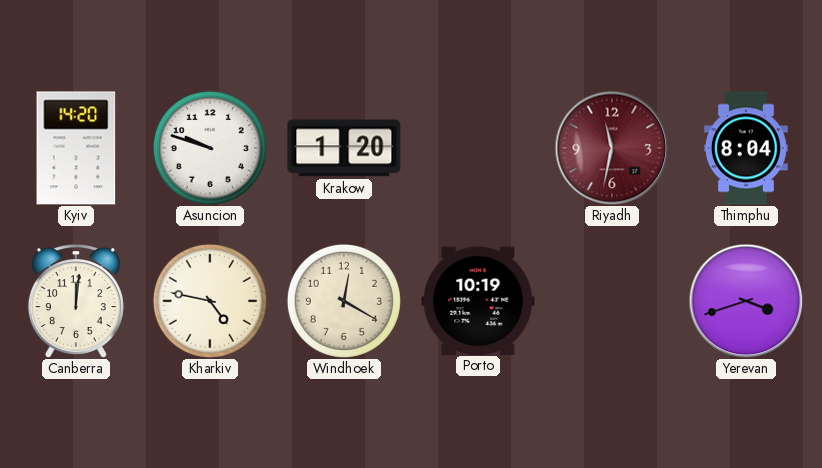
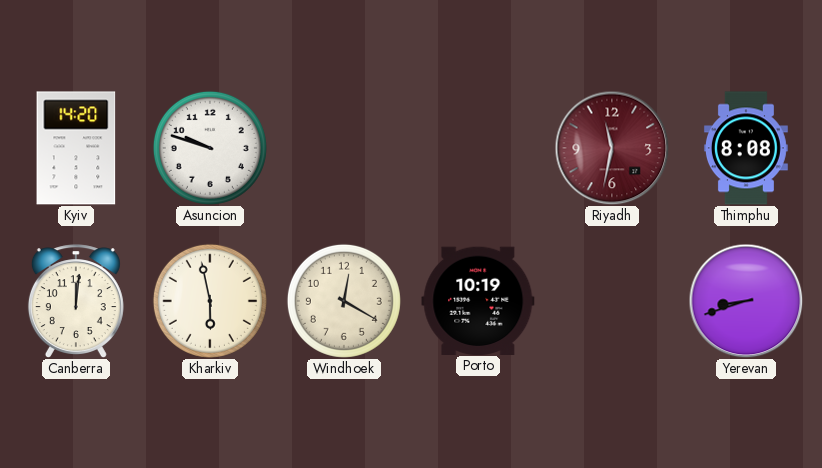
Krakow: 1:20 -> none (344, 148)
Thimphu: 8:04 -> 8:08 (746, 148)
Kharkiv: 4:47 -> 5:58 (210, 301)
Yerevan: 3:42 -> 8:42 (746, 301)
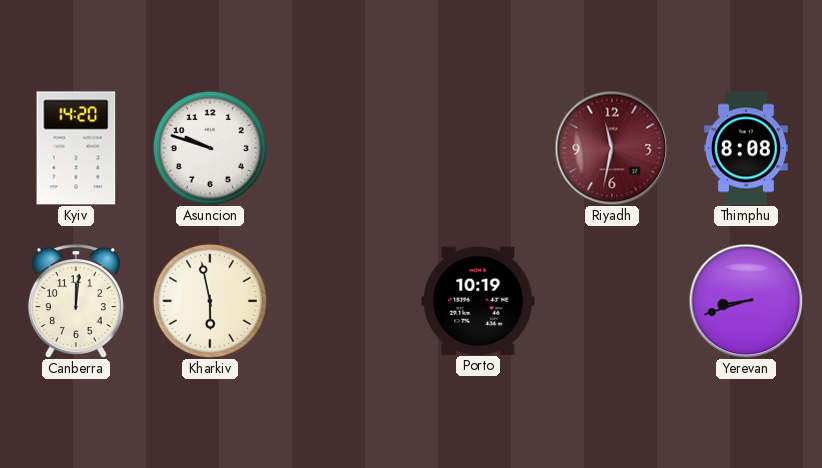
Windhoek: 12:20 -> none (344, 301)
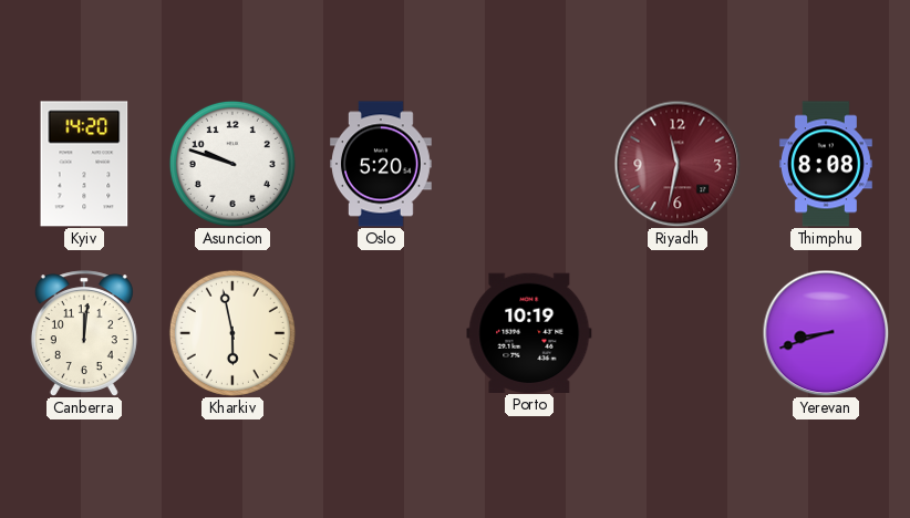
Oslo: none -> 5:20 (382, 164)
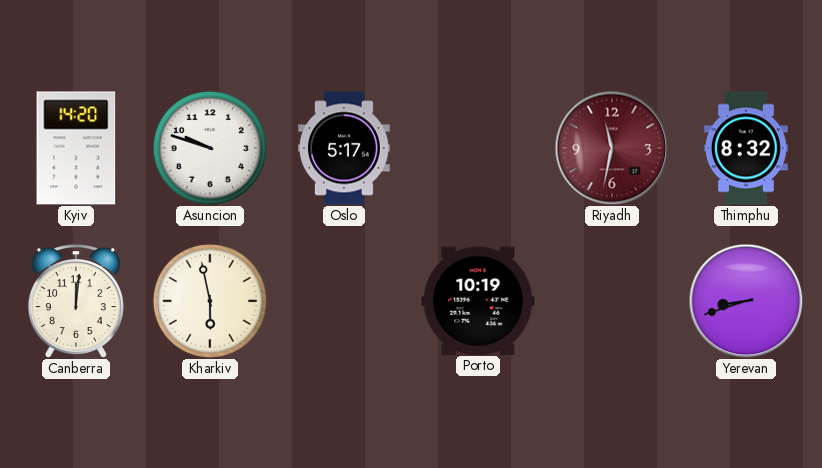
Oslo: 5:20 -> 5:17 (345, 148)
Thimphu: 8:08 -> 8:32 (746, 148)
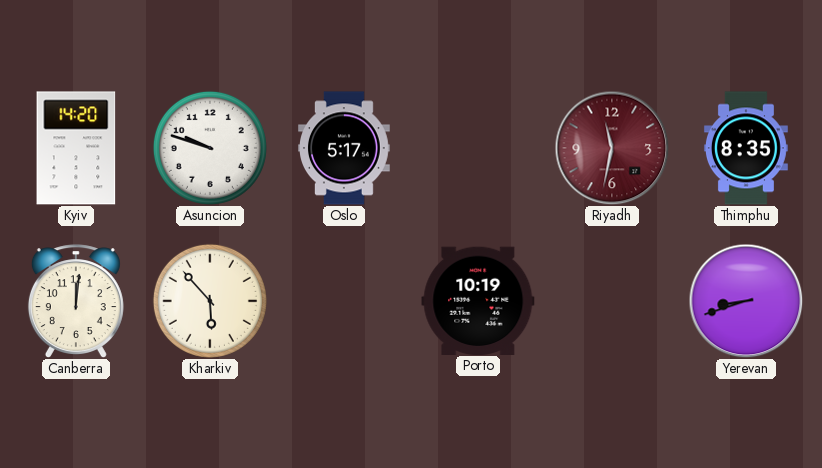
Thimphu: 8:32 -> 8:35 (746, 148)
Kharkiv: 5:58 -> 5:53 (210, 301)
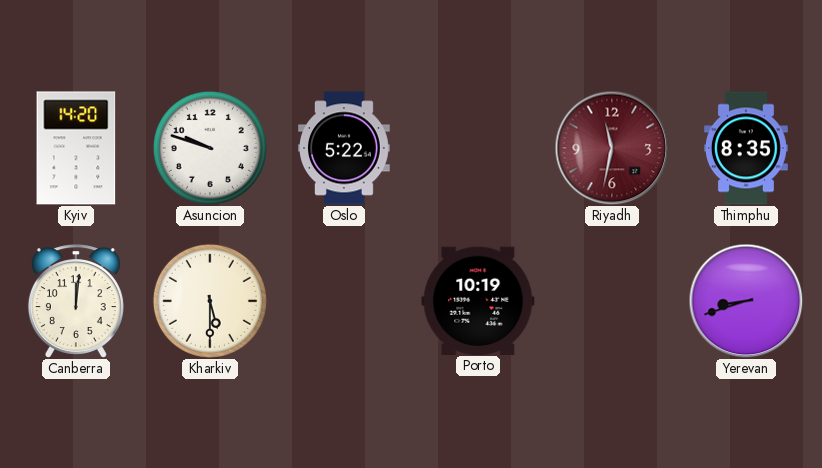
Oslo: 5:17 -> 5:22 (345, 148)
Kharkiv: 5:53 -> 5:30 (210, 301)
